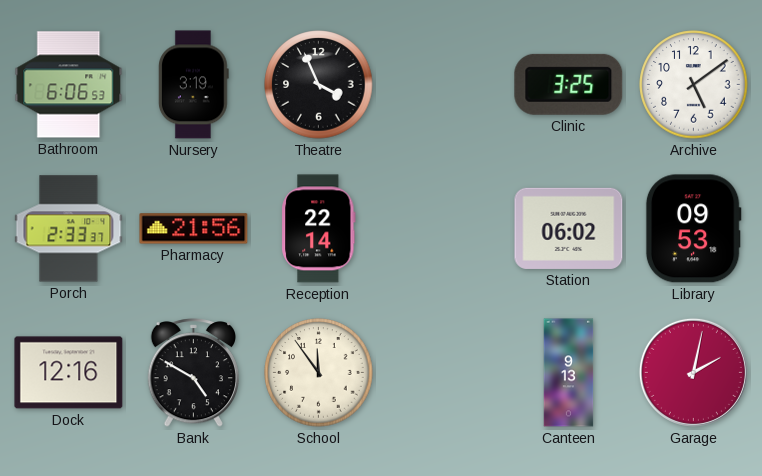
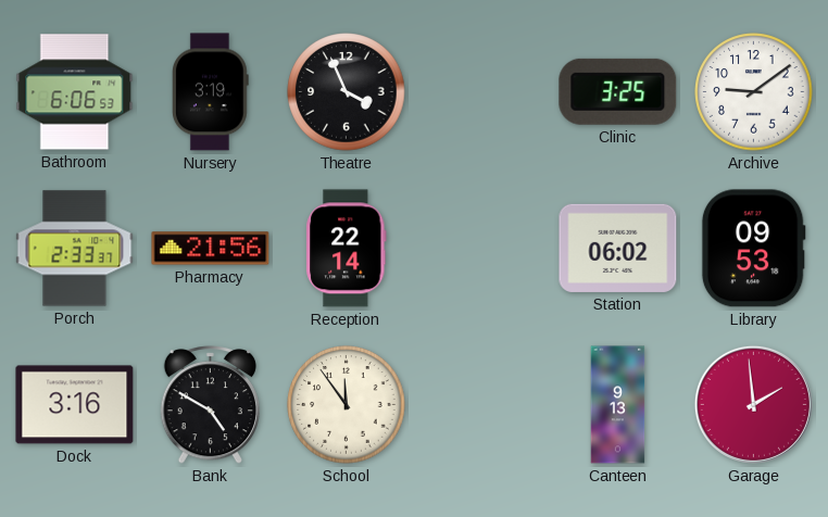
Archive: 5:09 -> 9:09 (754, 92)
Dock: 12:16 -> 3:16 (75, 405)
Garage: 2:02 -> 1:59 (753, 404)
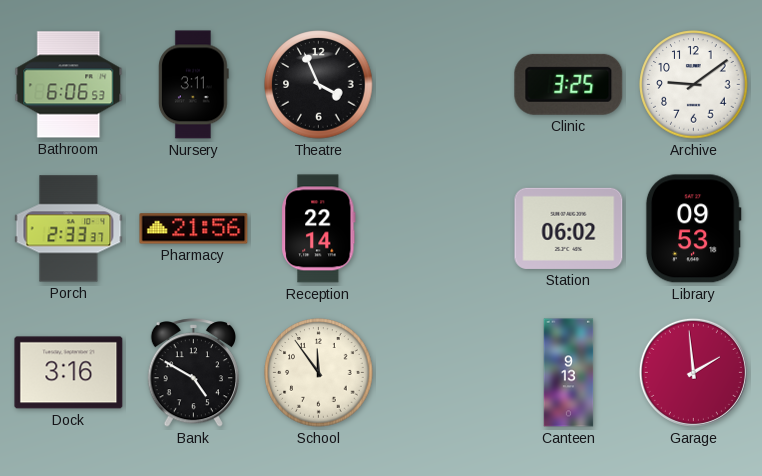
Nursery: 3:19 -> 3:11 (194, 85)
